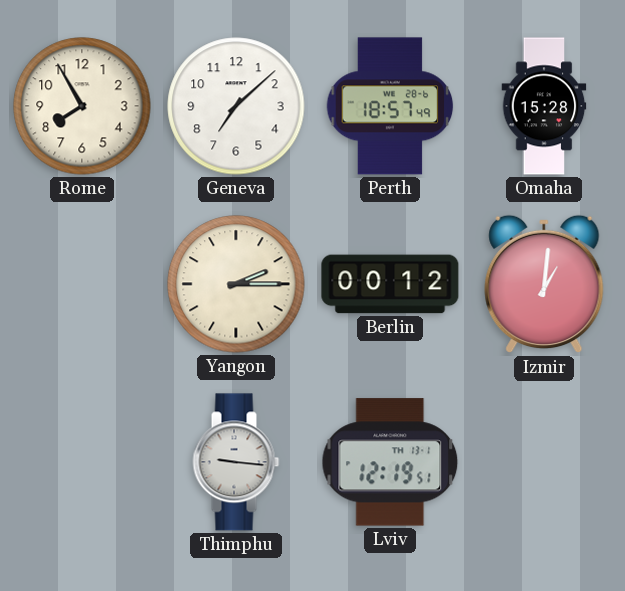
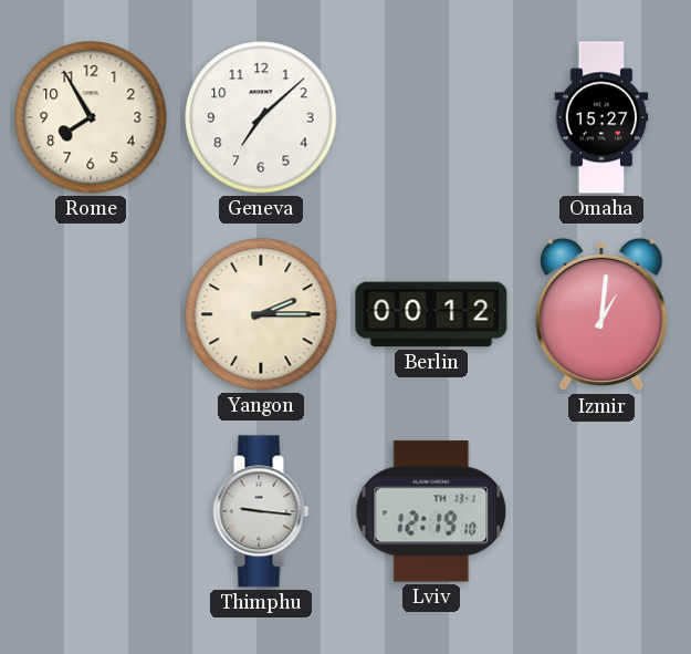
Perth: 18:57 -> none (390, 106)
Omaha: 15:28 -> 15:27 (601, 117)
Lviv: 12:19:51 -> 12:19:10 (431, 511)
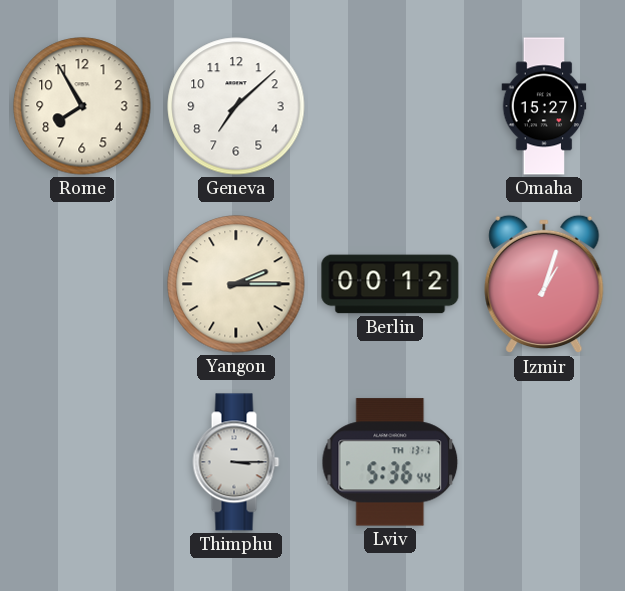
Izmir: 1:01 -> 1:03 (544, 284)
Thimphu: 9:16 -> 3:15 (236, 462)
Lviv: 12:19 -> 5:36 (390, 462)
